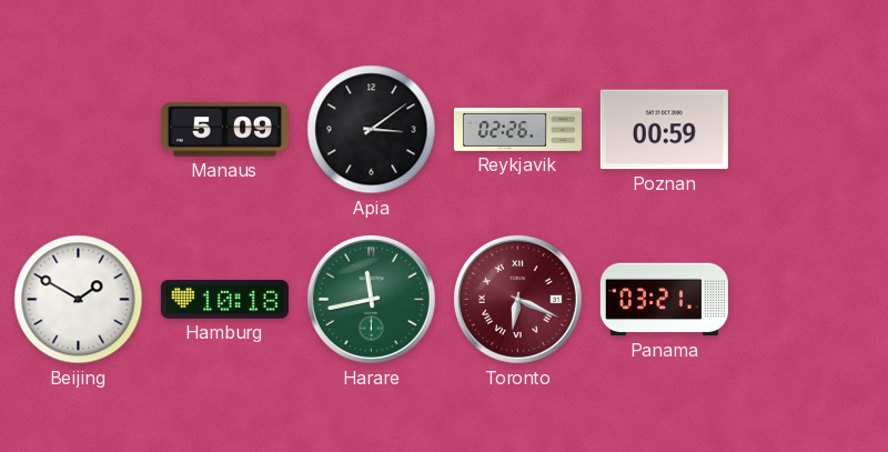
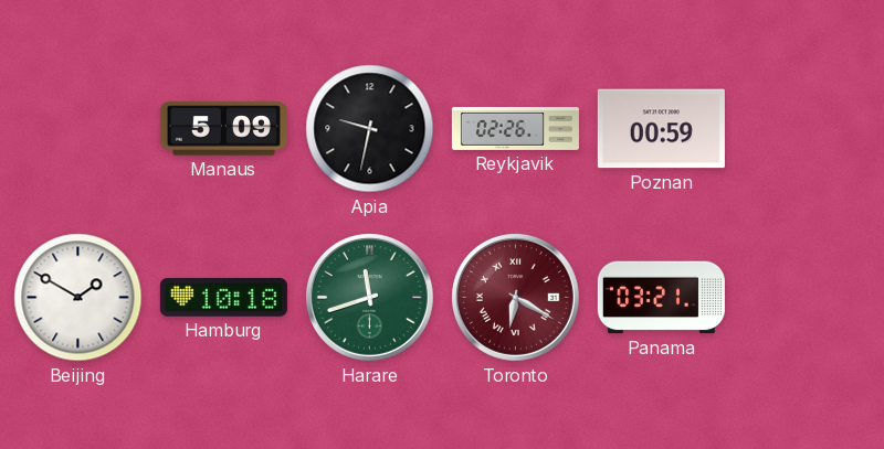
Apia: 3:09 -> 9:32 (370, 129)
Harare: 11:43 -> 11:42 (369, 297)
Toronto: 6:19 -> 6:20 (515, 297)
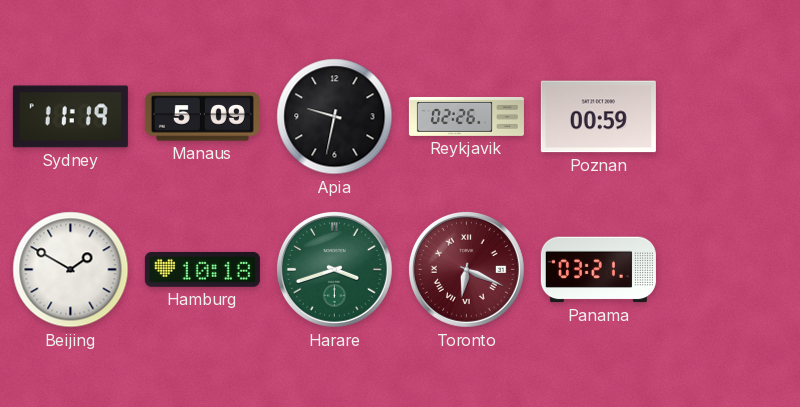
Sydney: none -> 11:19 (70, 117)
Harare: 11:42 -> 3:42 (334, 269)
Toronto: 6:20 -> 6:19 (466, 269)
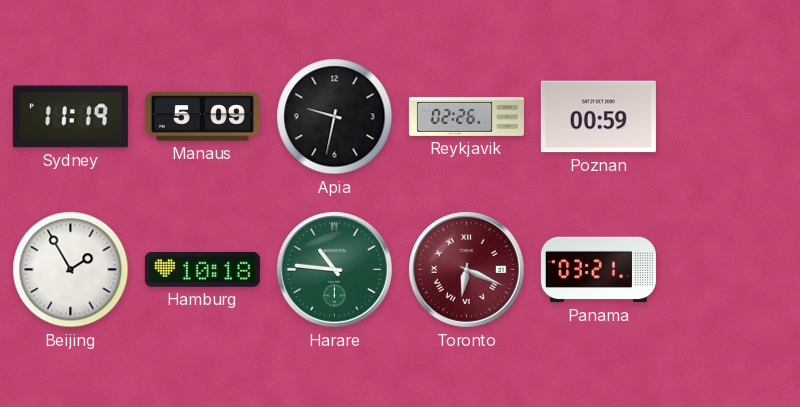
Beijing: 1:50 -> 1:55 (71, 270)
Harare: 3:42 -> 10:46 (334, 269)
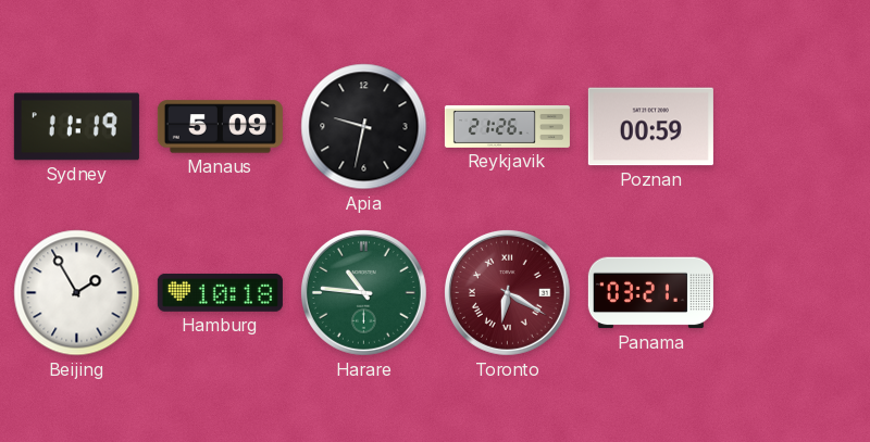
Reykjavik: 02:26 -> 21:26 (507, 126)
Toronto: 6:19 -> 6:20 (507, 292)
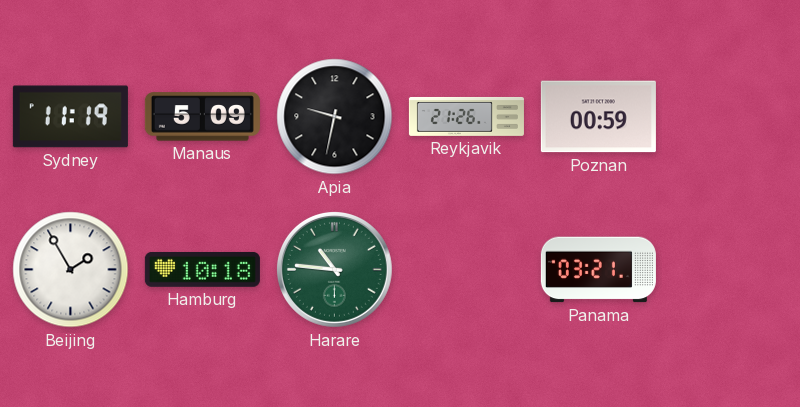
Toronto: 6:20 -> none (507, 292)
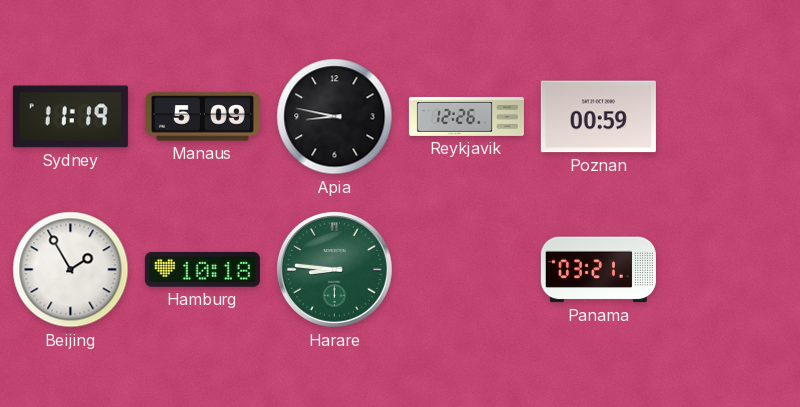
Apia: 9:32 -> 8:47 (335, 117)
Reykjavik: 21:26 -> 12:26 (466, 116)
Harare: 10:46 -> 8:46 (334, 269)
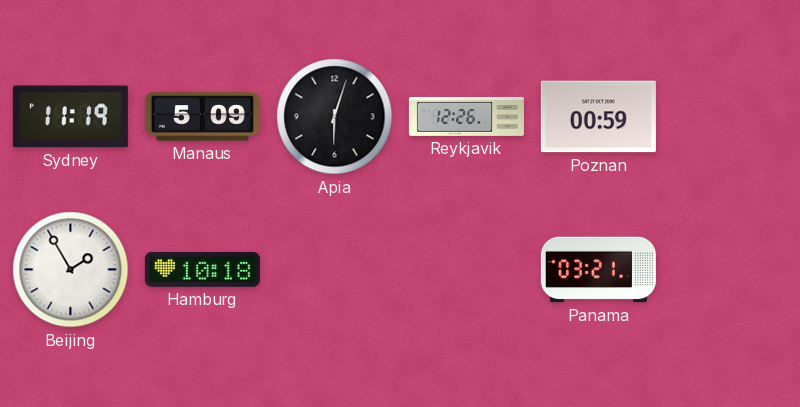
Apia: 8:47 -> 6:03 (335, 117)
Harare: 8:46 -> none (334, 269)
